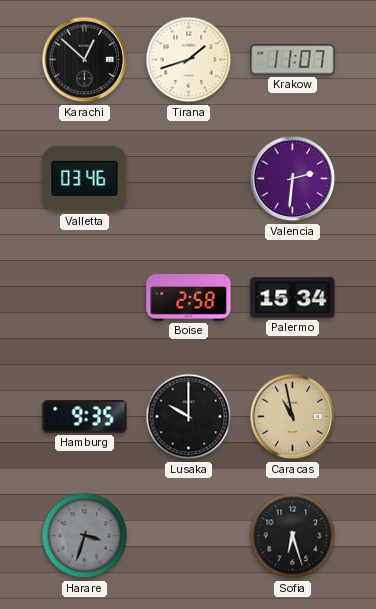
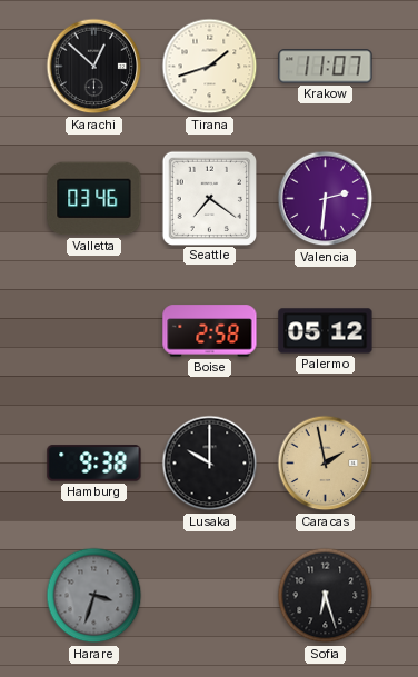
Seattle: none -> 7:21 (209, 198)
Palermo: 15:34 -> 05:12 (326, 331)
Hamburg: 9:35 -> 9:38 (94, 464)
Caracas: 10:58 -> 1:58 (326, 464)
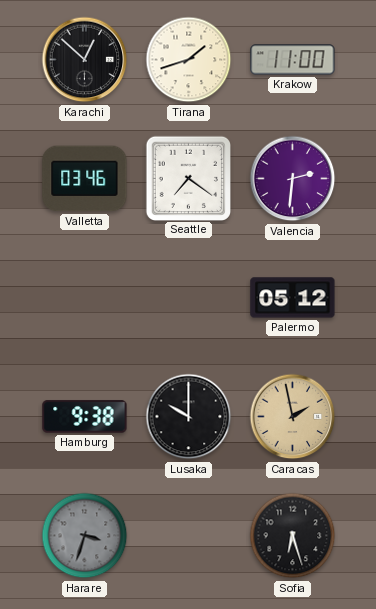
Krakow: 11:07 -> 11:00 (293, 60)
Boise: 2:58 -> none (210, 331)
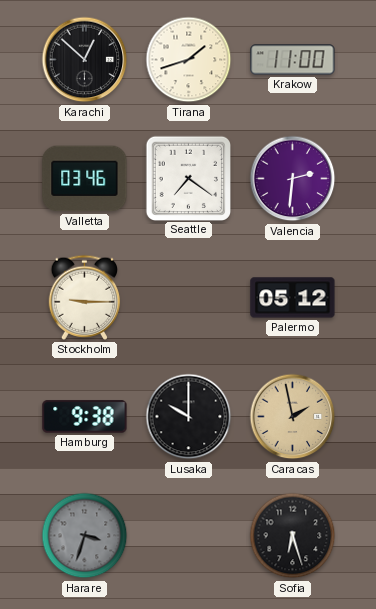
Stockholm: none -> 9:15 (85, 297)
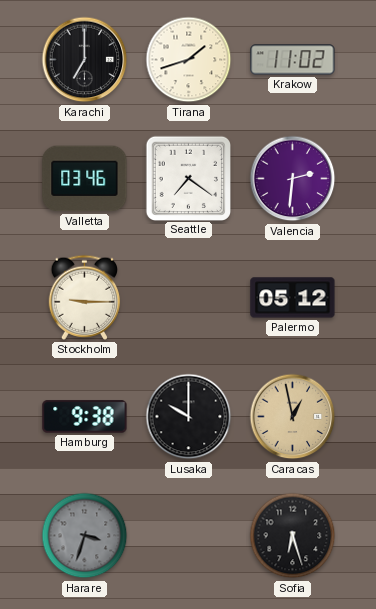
Karachi: 12:52 -> 7:00 (85, 60)
Krakow: 11:00 -> 11:02 (293, 60)
Caracas: 1:58 -> 12:58 (293, 417)
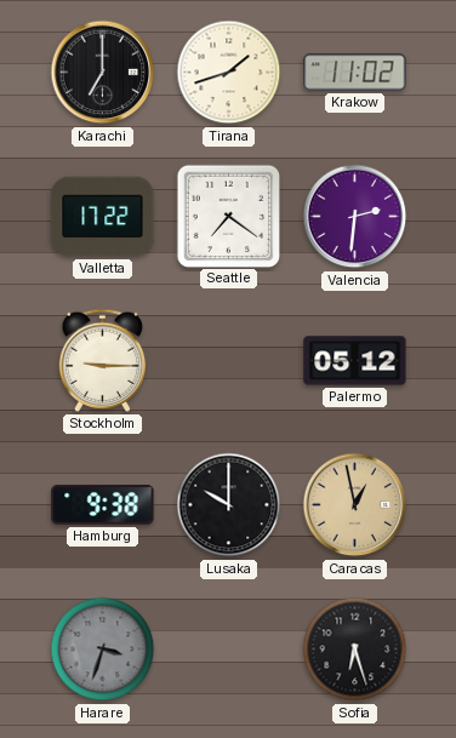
Valletta: 03:46 -> 17:22 (103, 217)
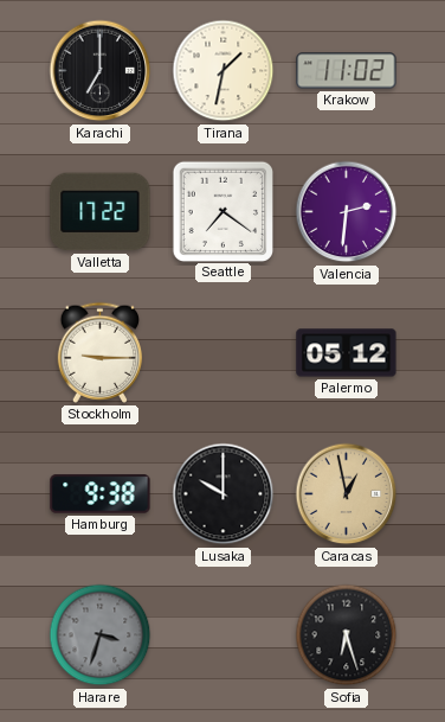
Tirana: 1:42 -> 1:32 (224, 71)
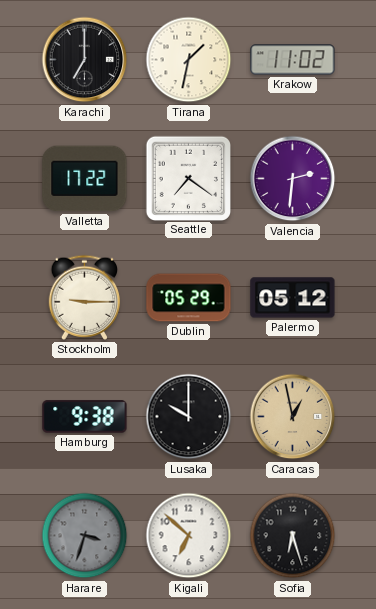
Dublin: none -> 05:29 (189, 298)
Kigali: none -> 6:52 (189, 536)
